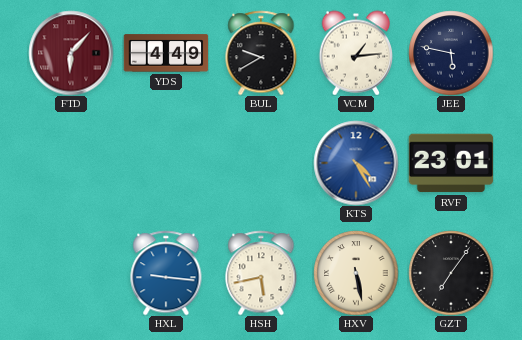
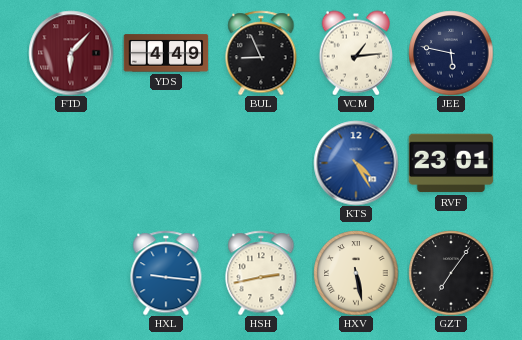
BUL: 9:40 -> 8:56 (261, 53)
HSH: 5:43 -> 2:43 (261, 273)
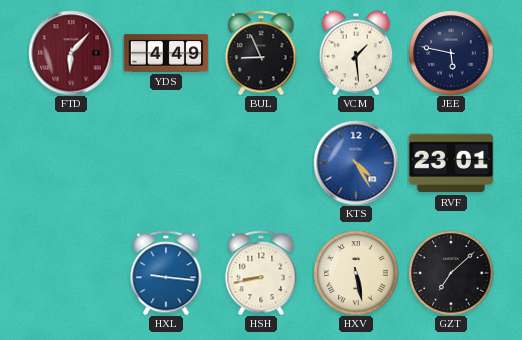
VCM: 1:14 -> 1:29 (356, 53)
HSH: 2:43 -> 8:43 (261, 273)
GZT: 7:06 -> 7:08 (451, 273)
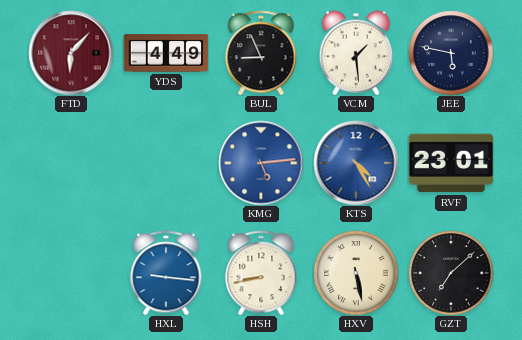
KMG: none -> 5:14 (261, 163)
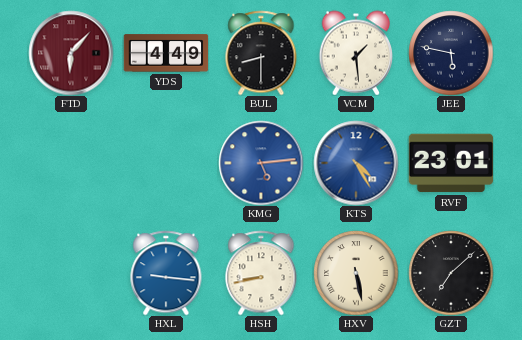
BUL: 8:56 -> 8:30 (261, 53)
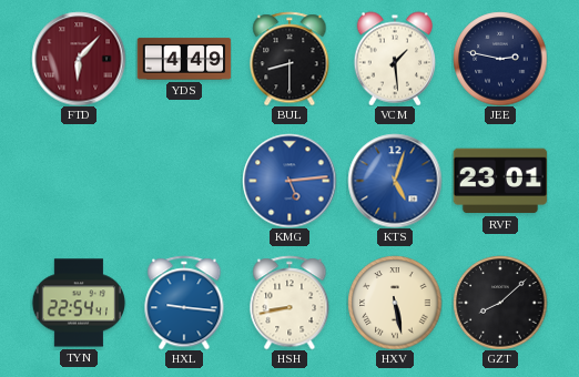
JEE: 5:47 -> 2:47 (500, 59)
KTS: 4:25 -> 5:03 (395, 181)
TYN: none -> 22:54 (79, 303)
GZT: 7:08 -> 8:08 (500, 303)
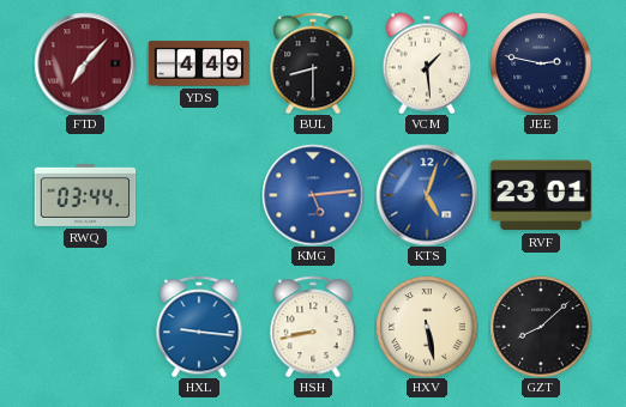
FTD: 6:07 -> 7:07 (85, 63)
RWQ: none -> 03:44 (85, 195)
TYN: 22:54 -> none (79, 303)
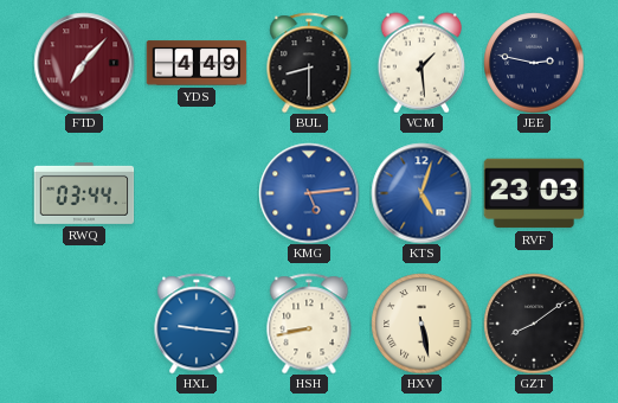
RVF: 23:01 -> 23:03 (534, 193)
GZT: 8:08 -> 8:09 (534, 324)
